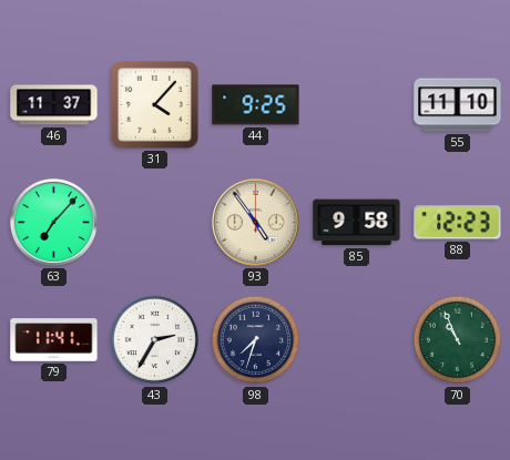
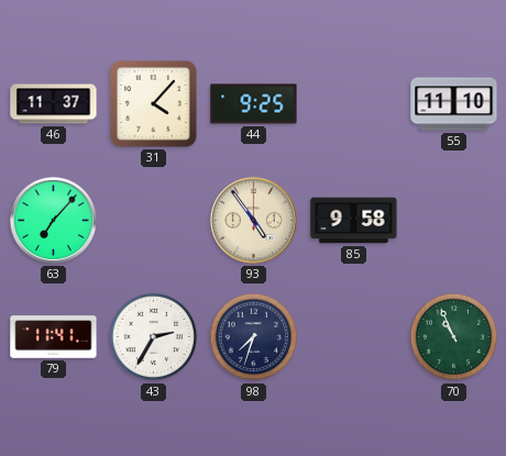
88: 12:23 -> none (458, 223)
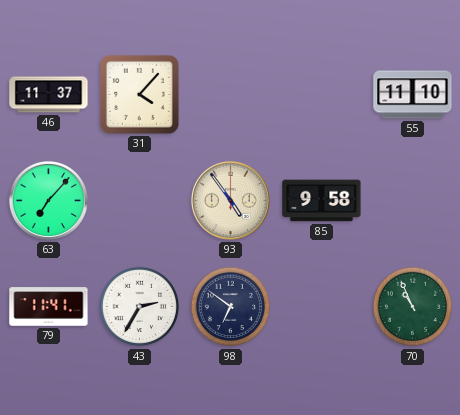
44: 9:25 -> none (254, 104)
98: 7:33 -> 6:51 (231, 307)
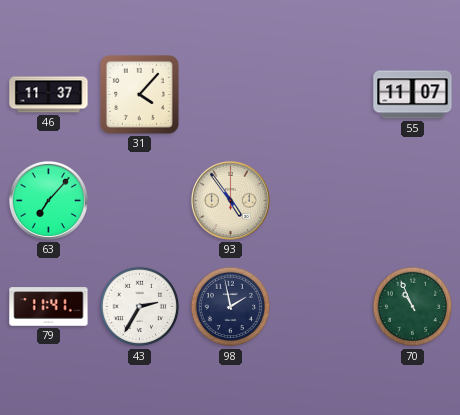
55: 11:10 -> 11:07 (413, 95)
85: 9:58 -> none (322, 201)
98: 6:51 -> 1:58 (231, 307)
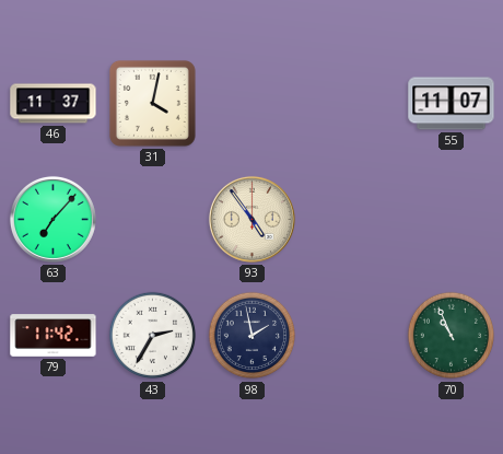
31: 4:07 -> 4:02 (152, 103)
79: 11:41 -> 11:42 (54, 336)
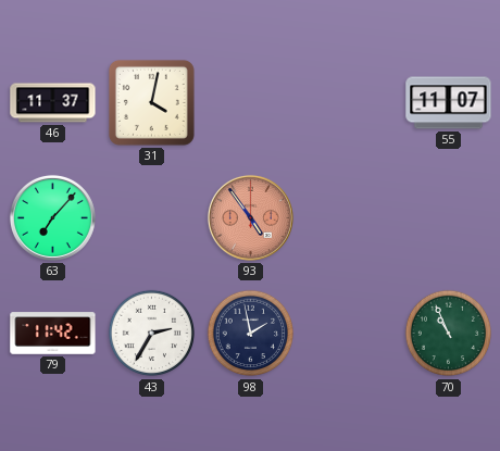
93 dial: cream -> salmon (250, 217)
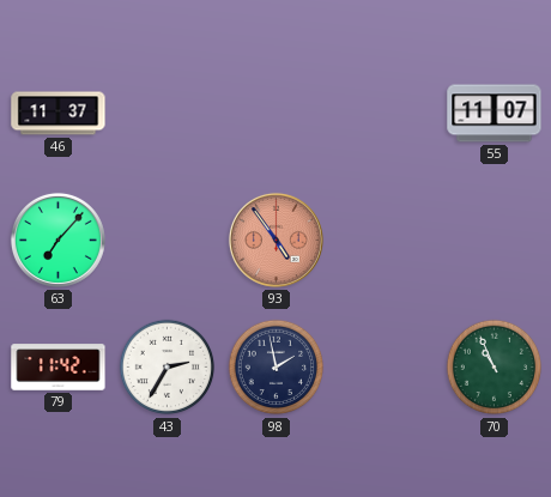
31: 4:02 -> none (151, 102)
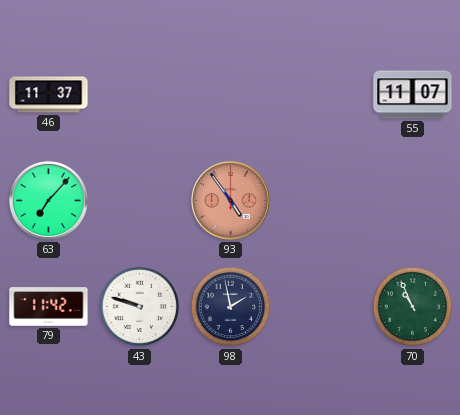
43: 2:35 -> 9:48 (140, 307)
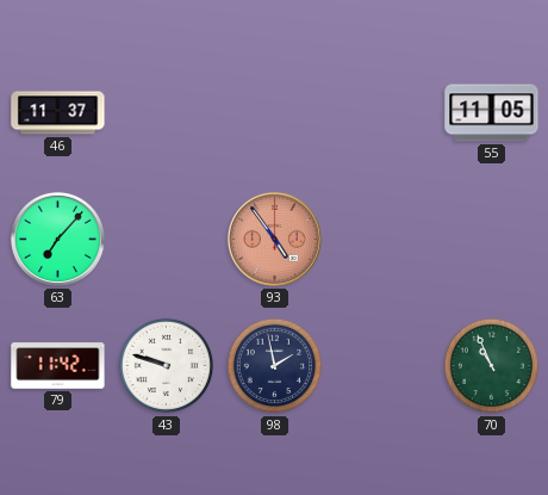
55: 11:07 -> 11:05 (492, 113)
